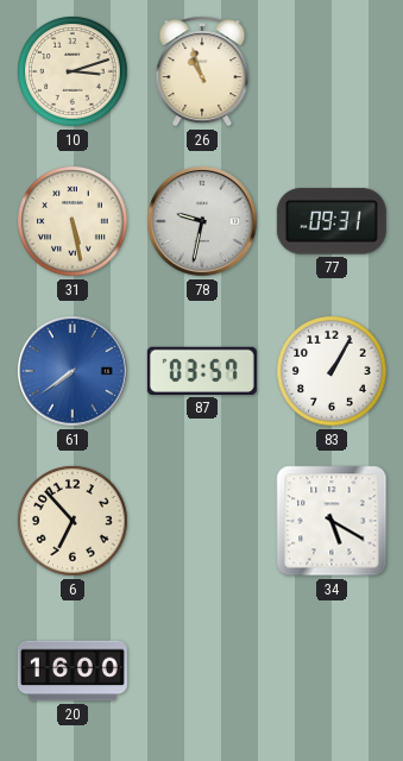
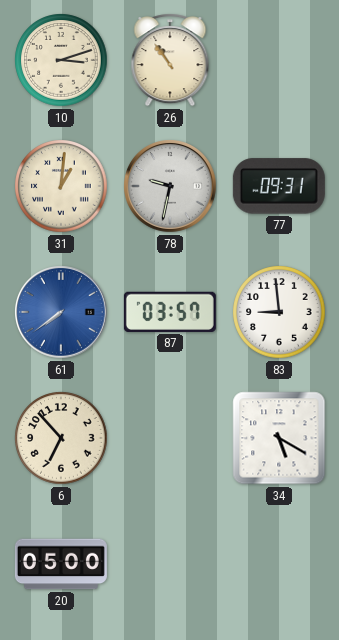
26: 10:57 -> 10:54 (170, 60)
31: 5:28 -> 1:01 (61, 186)
83: 1:05 -> 8:59 (279, 312)
20: 16:00 -> 05:00 (61, 564)
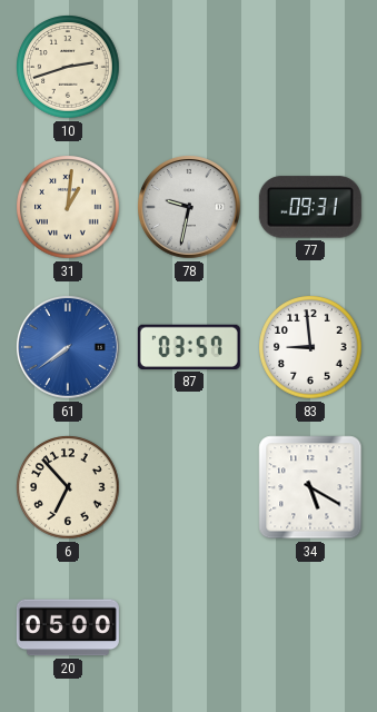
10: 3:12 -> 2:42 (68, 67)
26: 10:54 -> none (170, 60)
